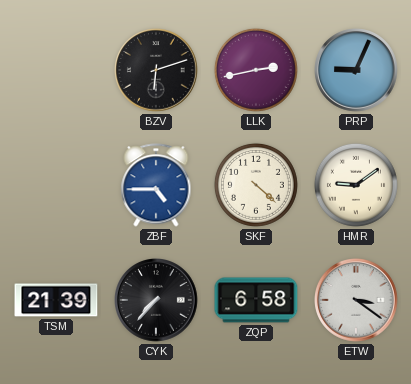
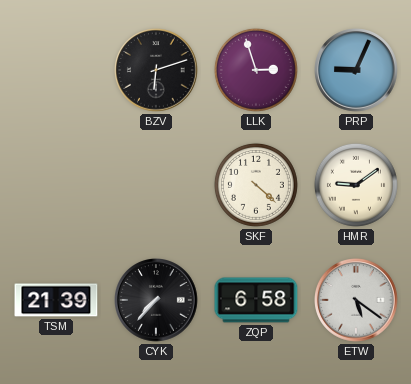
LLK: 2:43 -> 2:57 (256, 70)
ZBF: 4:45 -> none (156, 185)
ETW: 3:21 -> 5:21 (357, 301)
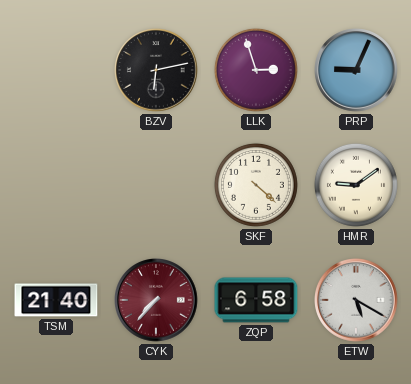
BZV: 6:12 -> 6:13 (157, 71)
TSM: 21:39 -> 21:40 (56, 300)
CYK dial: black -> burgundy (157, 301)
ETW: 5:21 -> 5:20 (357, 301)
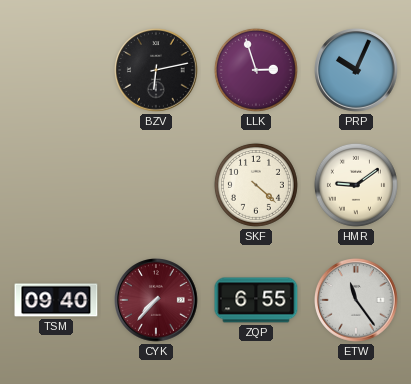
PRP: 9:04 -> 10:04 (357, 71)
TSM: 21:40 -> 09:40 (56, 300)
ZQP: 6:58 -> 6:55 (256, 300)
ETW: 5:20 -> 11:24 (357, 301)
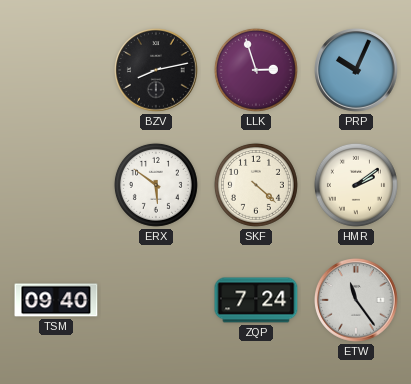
BZV: 6:13 -> 8:13 (157, 71)
ERX: none -> 5:51 (156, 185)
HMR: 9:09 -> 2:09 (356, 185)
CYK: 7:37 -> none (157, 301)
ZQP: 6:55 -> 7:24 (256, 300)
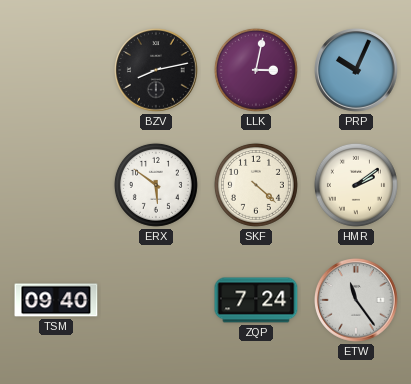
LLK: 2:57 -> 3:02 (256, 70)
